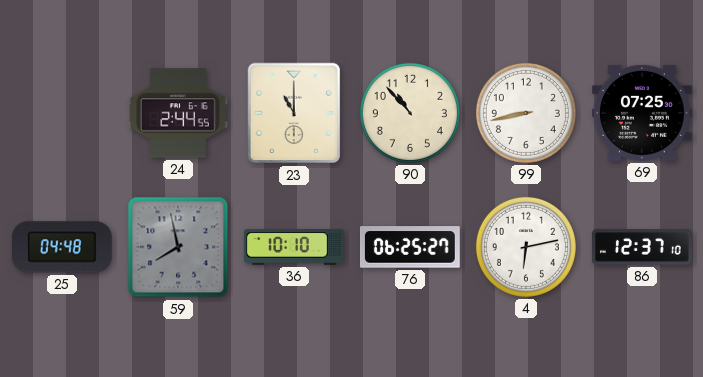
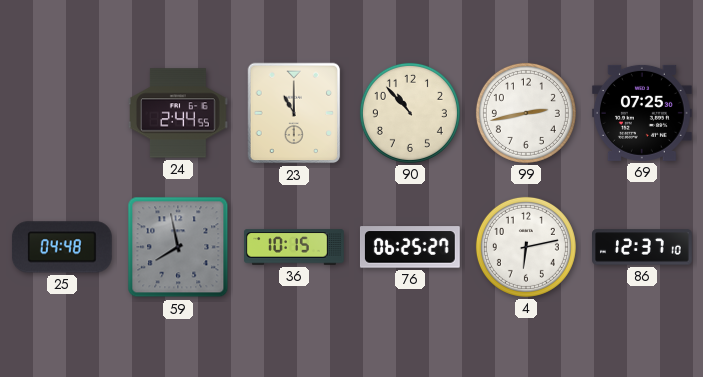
99: 8:43 -> 2:43 (526, 113)
36: 10:10 -> 10:15 (295, 247)
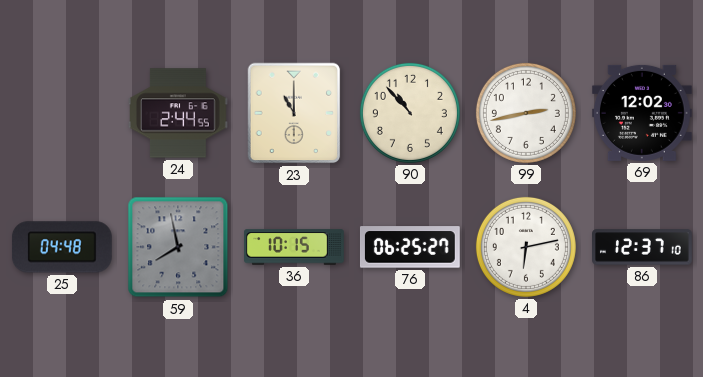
69: 07:25 -> 12:02 (642, 113)
